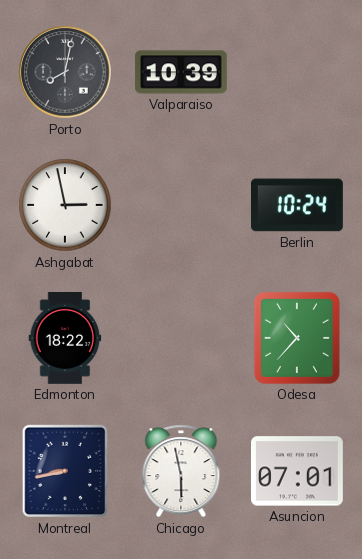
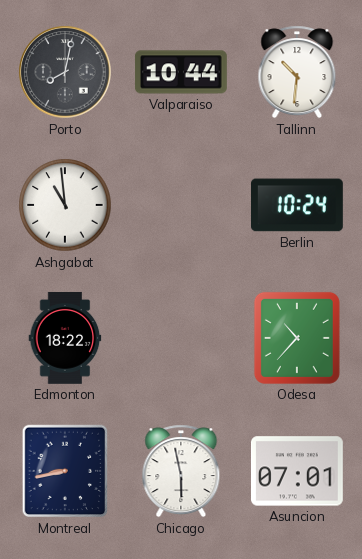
Valparaiso: 10:39 -> 10:44 (181, 72)
Tallinn: none -> 10:31 (297, 72)
Ashgabat: 2:58 -> 10:59 (65, 205)
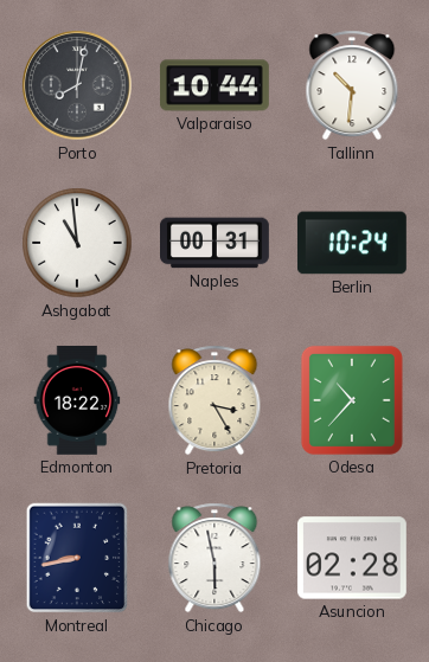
Naples: none -> 00:31 (216, 243)
Pretoria: none -> 3:25 (214, 400)
Asuncion: 07:01 -> 02:28 (352, 558)
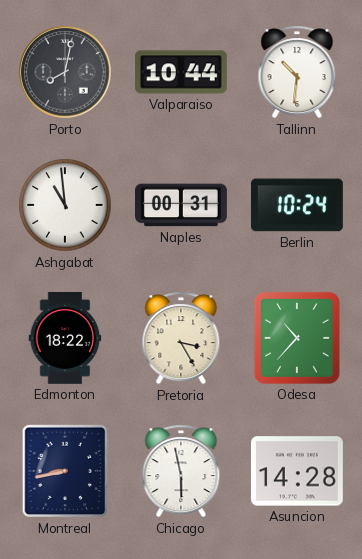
Asuncion: 02:28 -> 14:28 (297, 471)
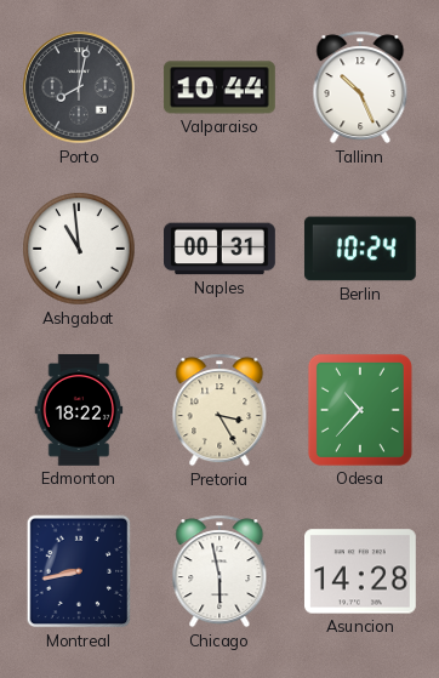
Tallinn: 10:31 -> 10:26 (360, 87)
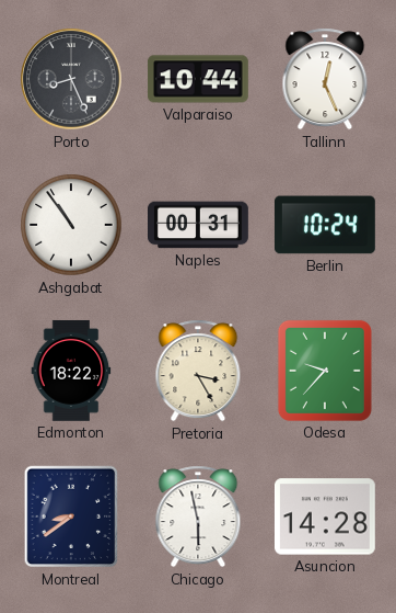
Porto: 8:02 -> 8:26 (71, 79)
Tallinn: 10:26 -> 12:26 (325, 79)
Ashgabat: 10:59 -> 10:54 (71, 225)
Odesa: 10:37 -> 9:37 (325, 371)
Montreal: 8:43 -> 8:39 (71, 516)
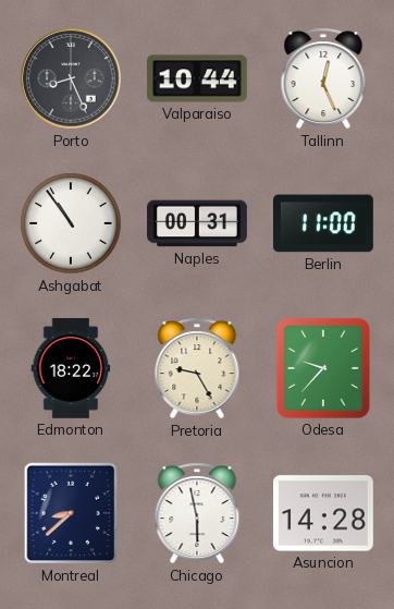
Berlin: 10:24 -> 11:00 (323, 223)
Pretoria: 3:25 -> 9:25 (197, 368)
Montreal: 8:39 -> 8:38 (71, 513)
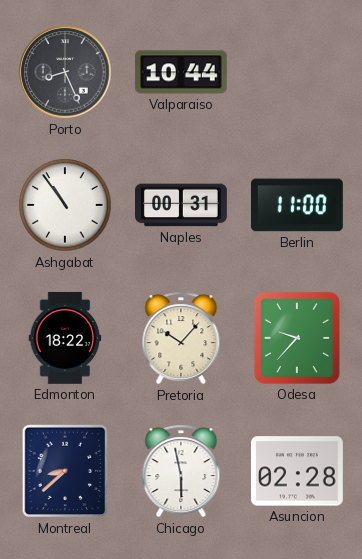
Tallinn: 12:26 -> none (323, 78)
Pretoria: 9:25 -> 10:07 (181, 338)
Asuncion: 14:28 -> 02:28 (297, 471)
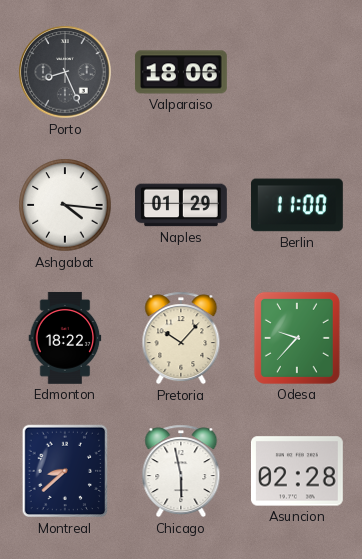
Valparaiso: 10:44 -> 18:06 (181, 72)
Ashgabat: 10:54 -> 4:16 (65, 205)
Naples: 00:31 -> 01:29 (182, 205)
